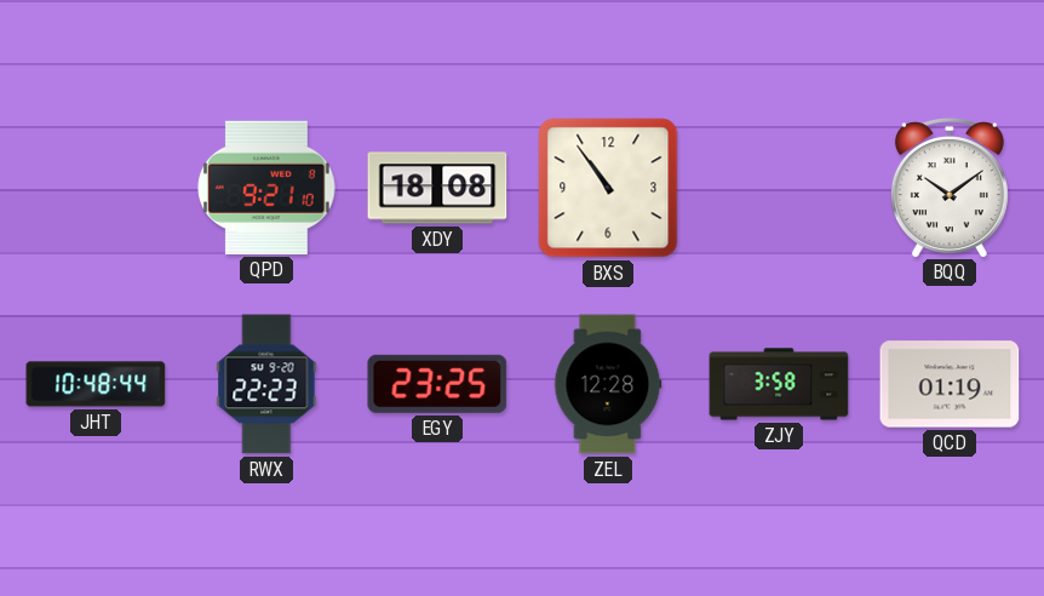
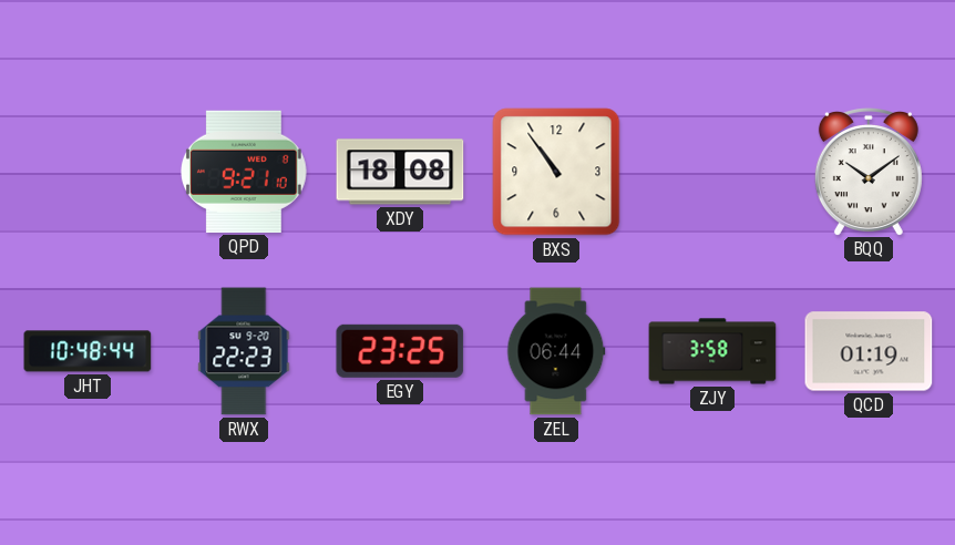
ZEL: 12:28 -> 06:44 (556, 351)
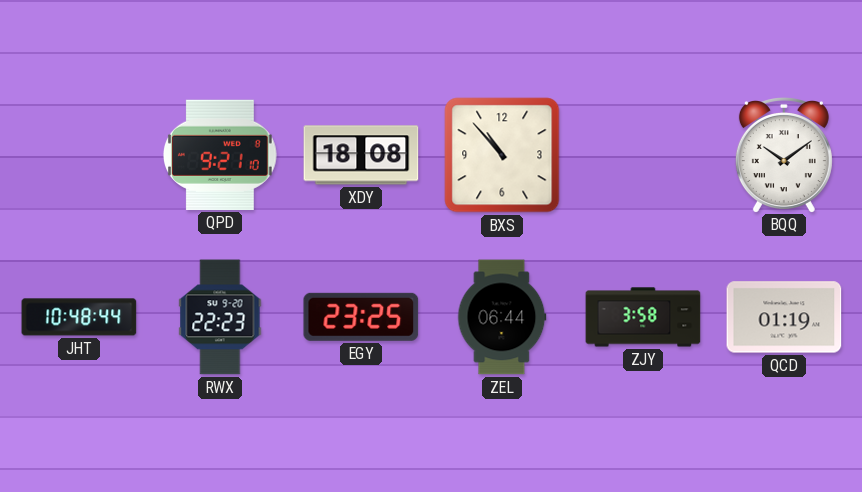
BXS: 10:54 -> 10:53 (502, 155)
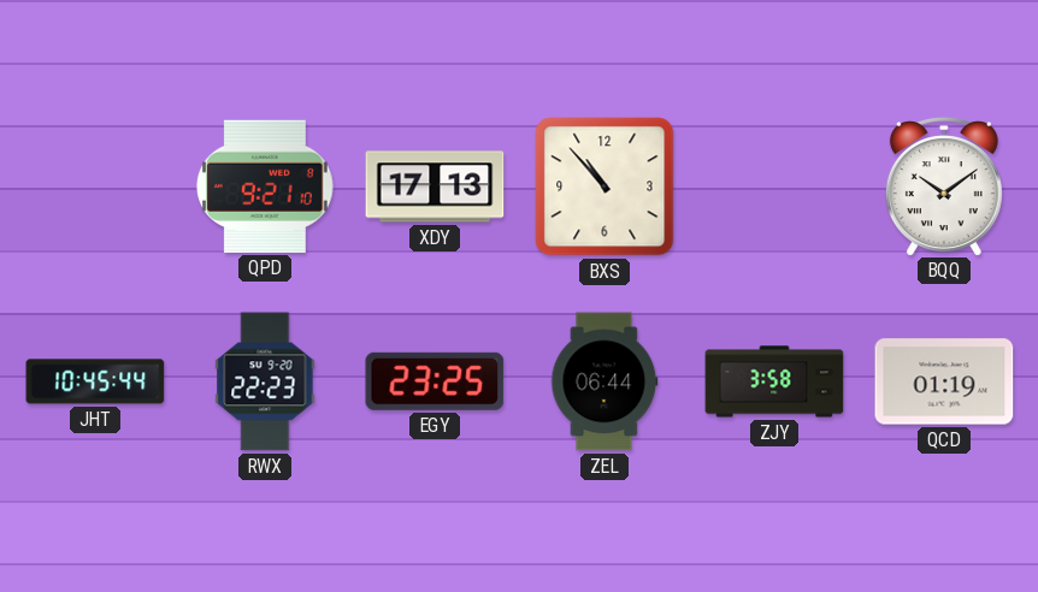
XDY: 18:08 -> 17:13 (435, 187)
JHT: 10:48 -> 10:45 (95, 381)
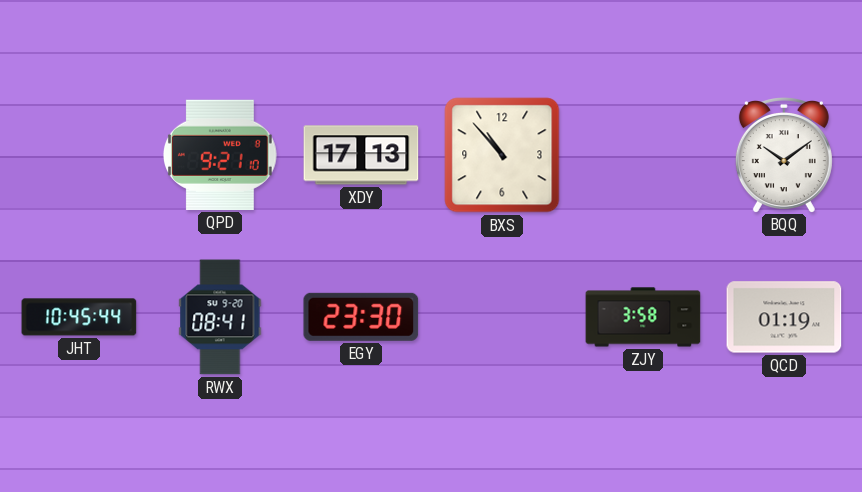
RWX: 22:23 -> 08:41 (220, 317)
EGY: 23:25 -> 23:30 (361, 317)
ZEL: 06:44 -> none (604, 381)
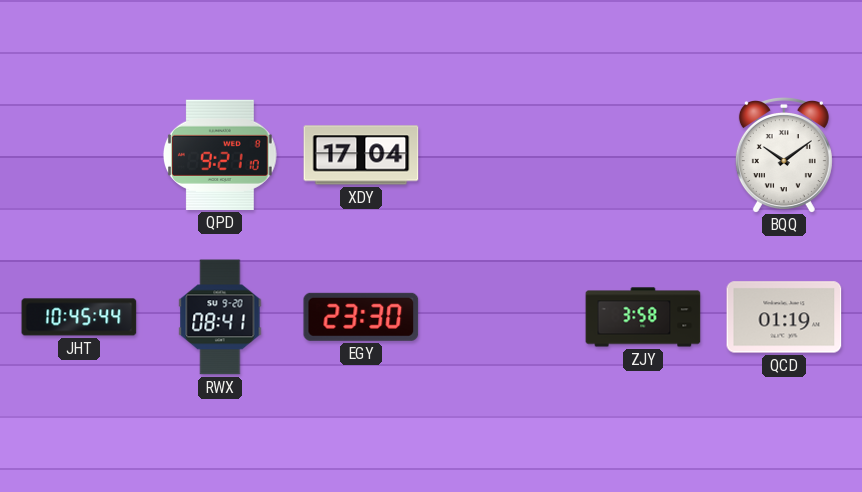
XDY: 17:13 -> 17:04 (361, 155)
BXS: 10:53 -> none (502, 155)
